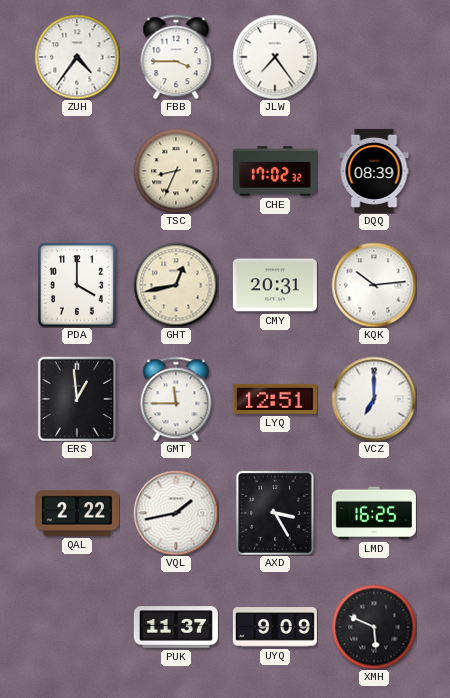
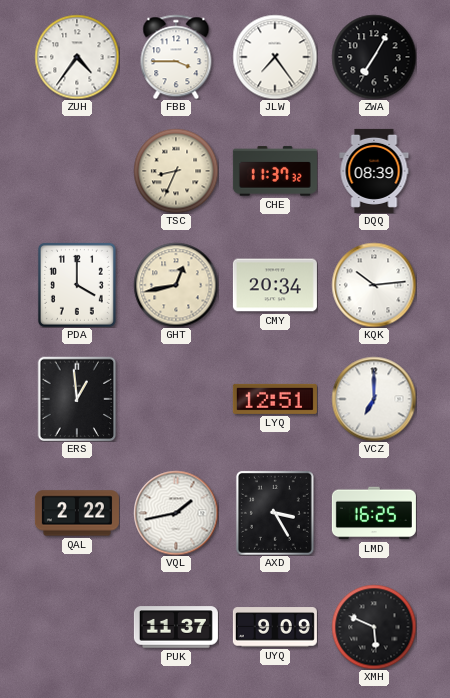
ZWA: none -> 7:05 (374, 57)
CHE: 17:02 -> 11:37 (275, 171)
CMY: 20:31 -> 20:34 (275, 285)
GMT: 11:45 -> none (176, 399)
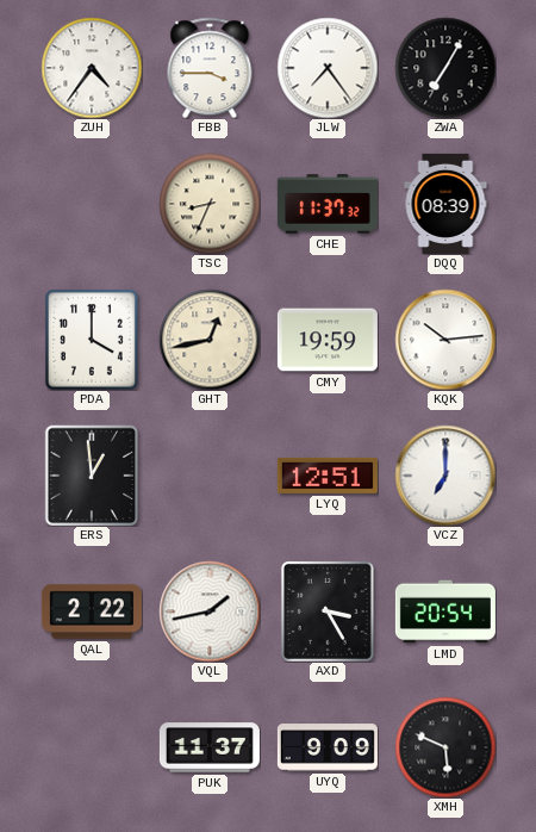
CMY: 20:34 -> 19:59 (328, 340)
LMD: 16:25 -> 20:54 (445, 611)
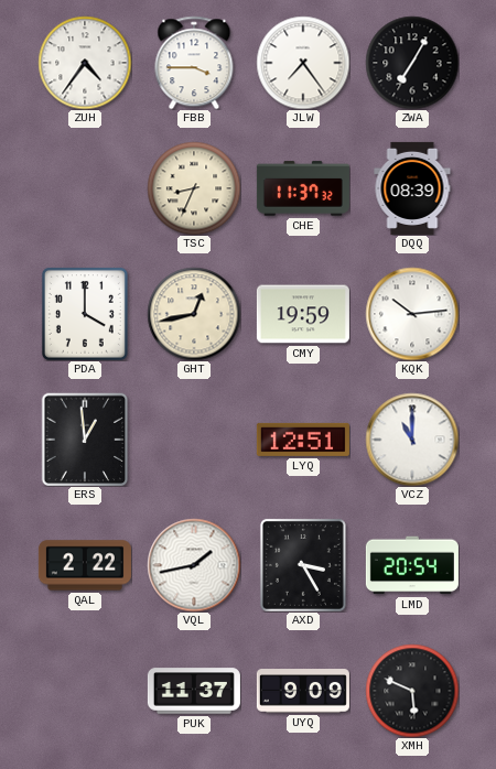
VCZ: 7:00 -> 11:00 (412, 440)
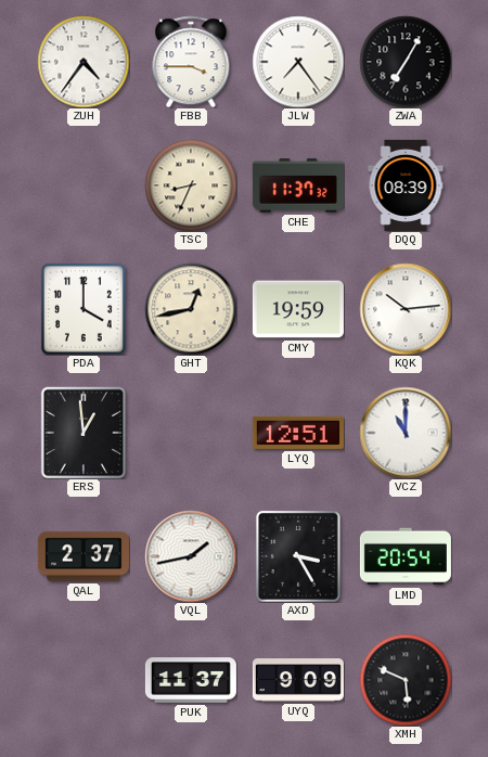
QAL: 2:22 -> 2:37 (84, 556)
